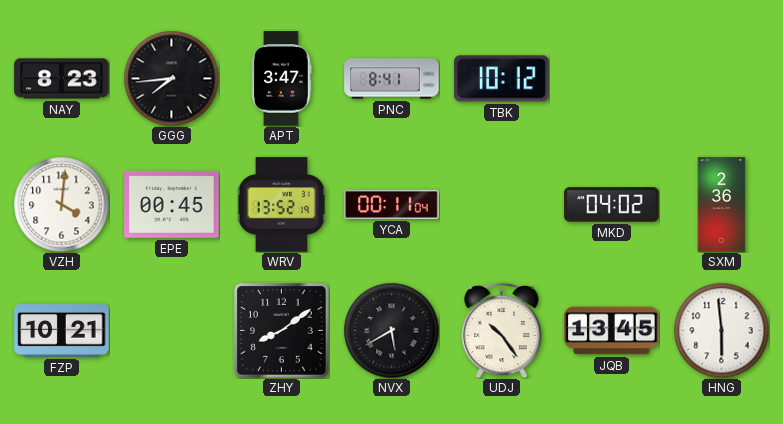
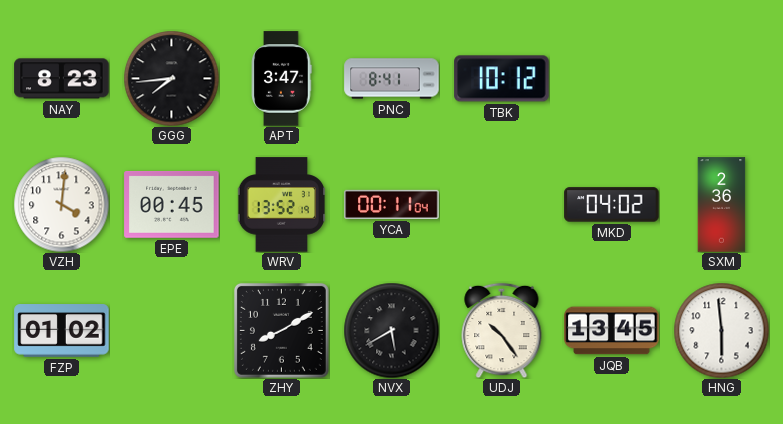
FZP: 10:21 -> 01:02 (62, 331)
ZHY: 8:09 -> 8:10 (281, 330)
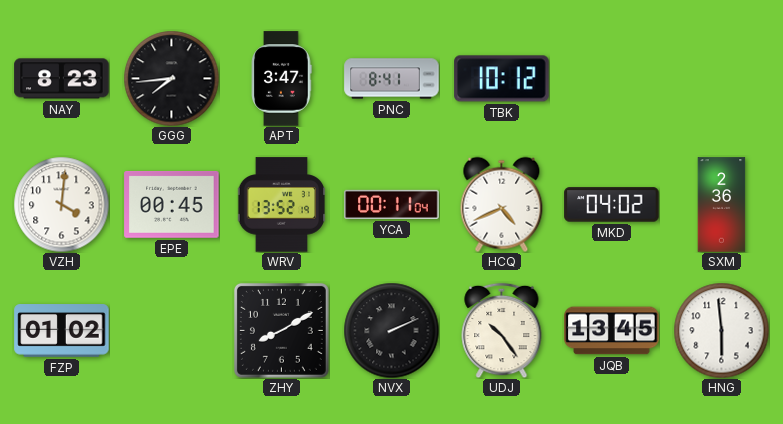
HCQ: none -> 4:41 (502, 204)
NVX: 5:40 -> 2:11 (391, 330)
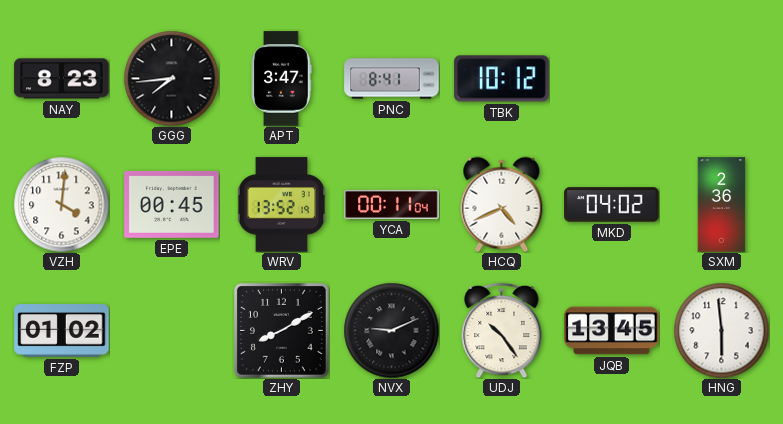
NVX: 2:11 -> 9:11 (391, 330)
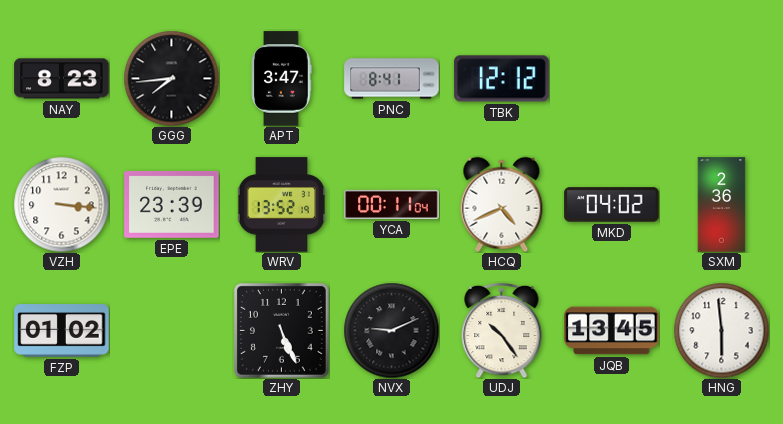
TBK: 10:12 -> 12:12 (502, 79)
VZH: 4:01 -> 3:16 (61, 204)
EPE: 00:45 -> 23:39 (172, 204)
ZHY: 8:10 -> 5:26 (281, 330)
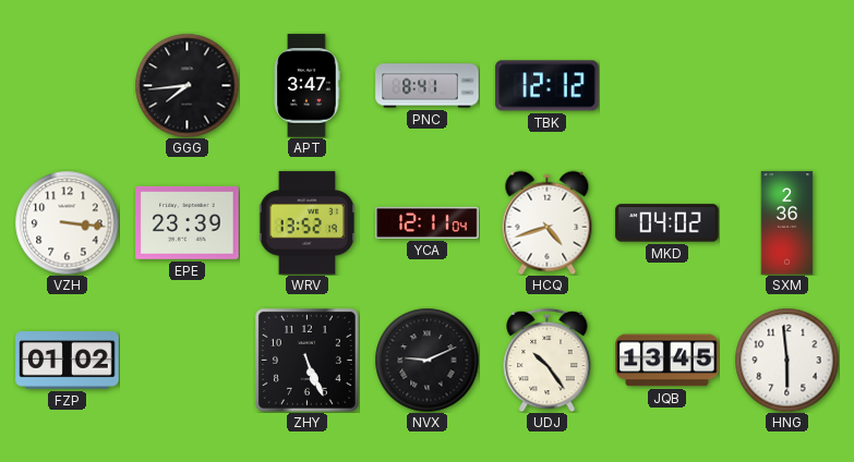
NAY: 8:23 -> none (62, 79)
YCA: 00:11 -> 12:11 (428, 222)
HCQ: 4:41 -> 4:42 (548, 222)
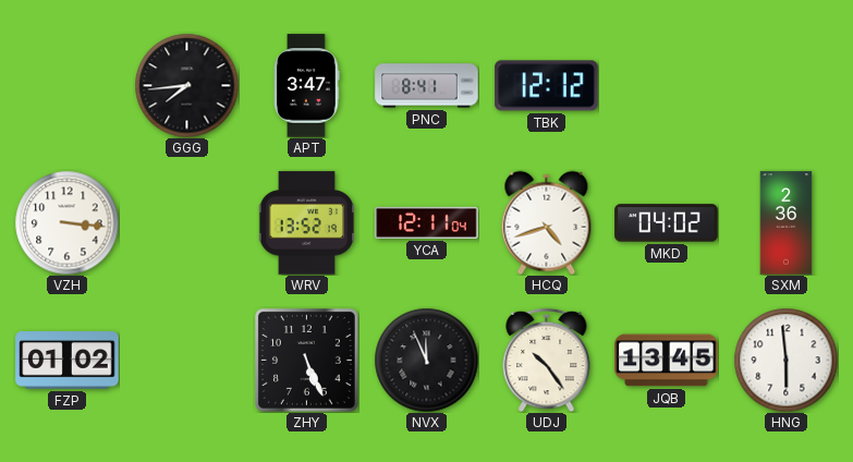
EPE: 23:39 -> none (188, 222)
NVX: 9:11 -> 11:56 (426, 360)
